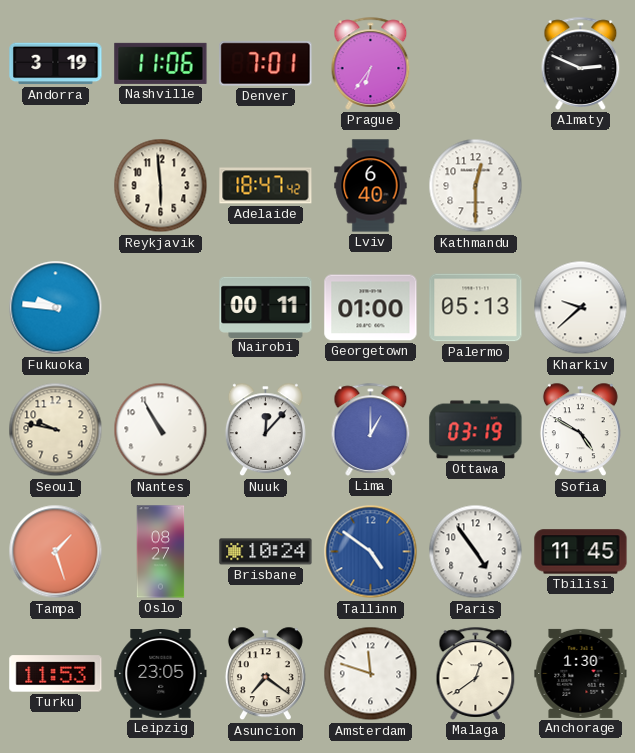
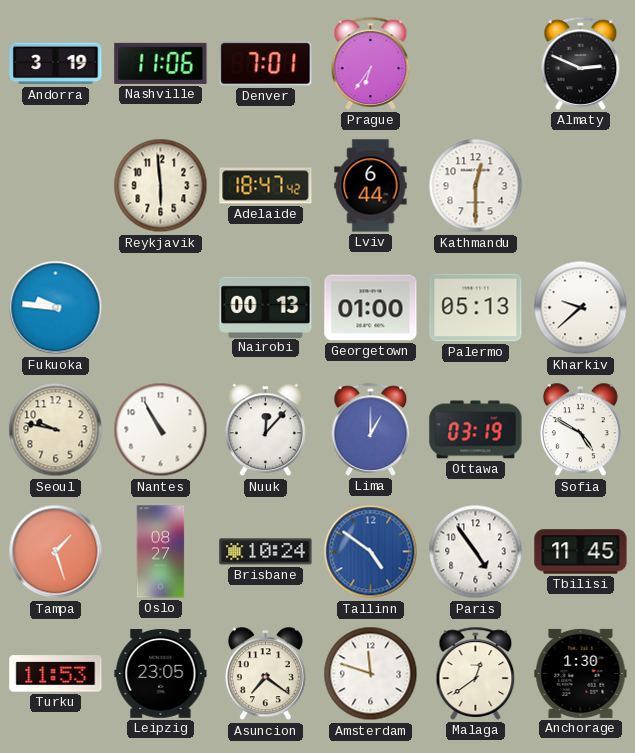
Lviv: 6:40 -> 6:44 (371, 186)
Nairobi: 00:11 -> 00:13 (266, 307)
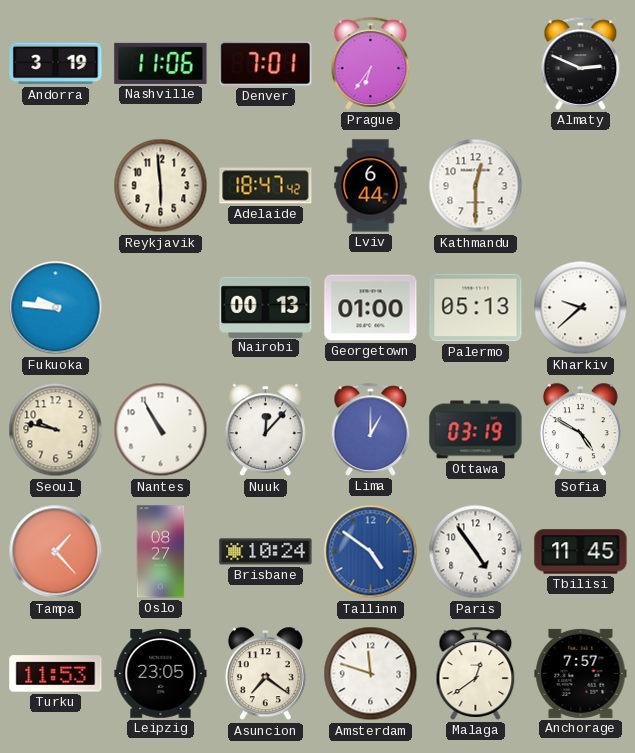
Tampa: 1:27 -> 1:23 (56, 552)
Anchorage: 1:30 -> 7:57 (581, 673)
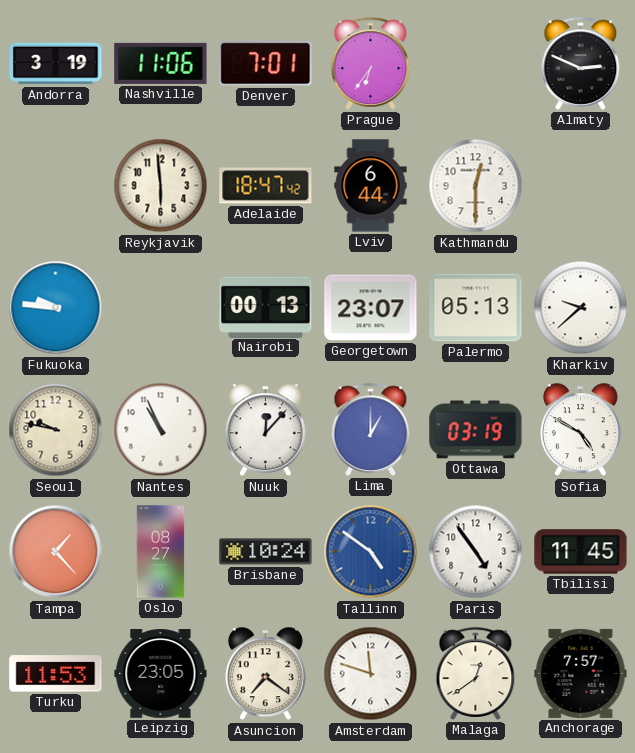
Georgetown: 01:00 -> 23:07 (371, 308)
Nantes: 10:55 -> 10:56 (161, 430)
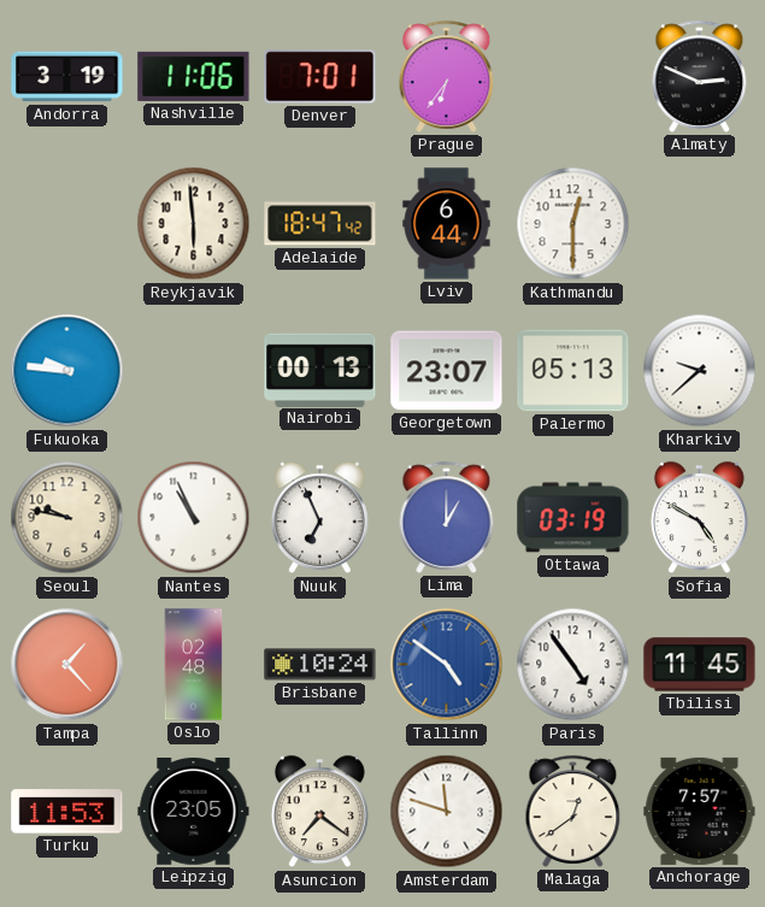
Nuuk: 12:07 -> 6:56 (319, 518)
Oslo: 08:27 -> 02:48 (194, 665)
